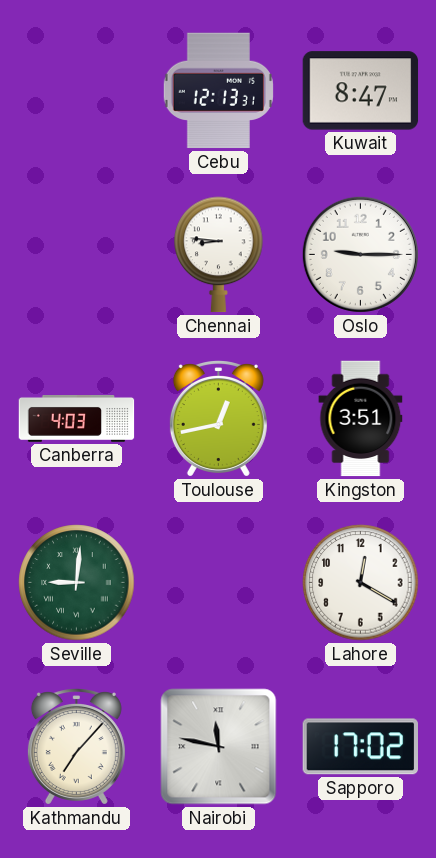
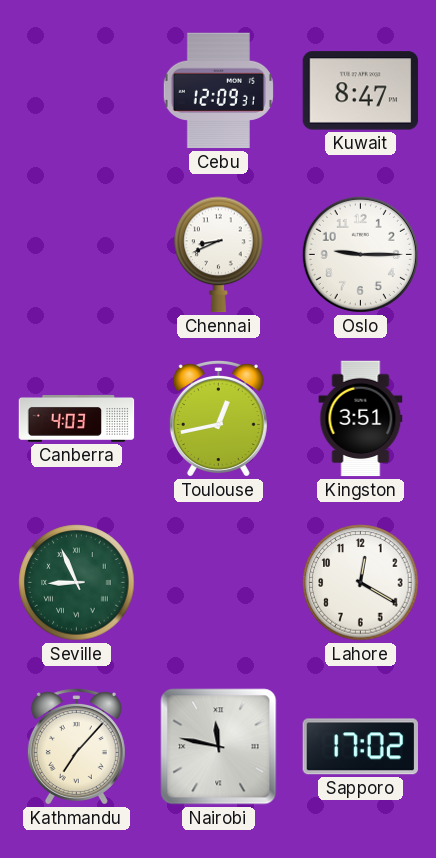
Cebu: 12:13 -> 12:09 (218, 91)
Chennai: 8:46 -> 8:41 (219, 255)
Seville: 9:01 -> 8:56 (77, 583)
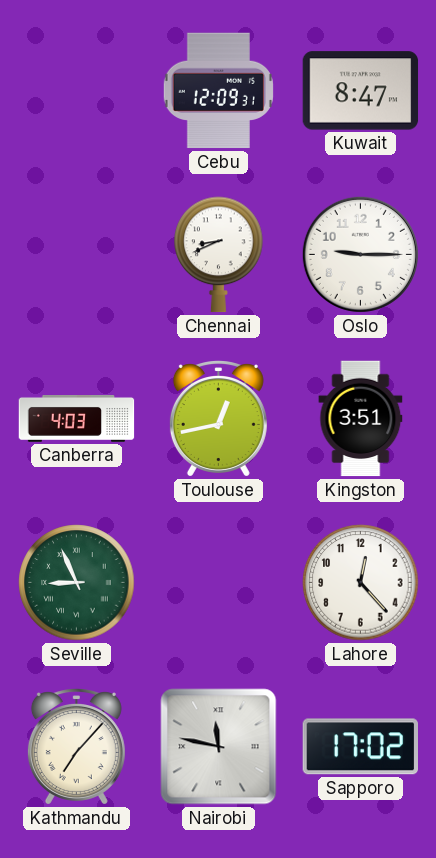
Lahore: 12:20 -> 12:23 (361, 583)
